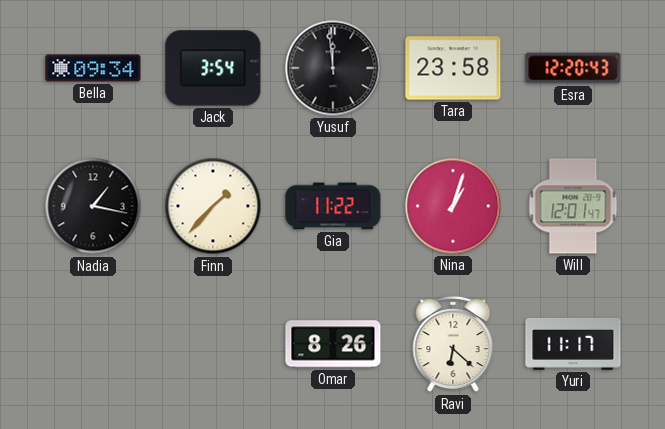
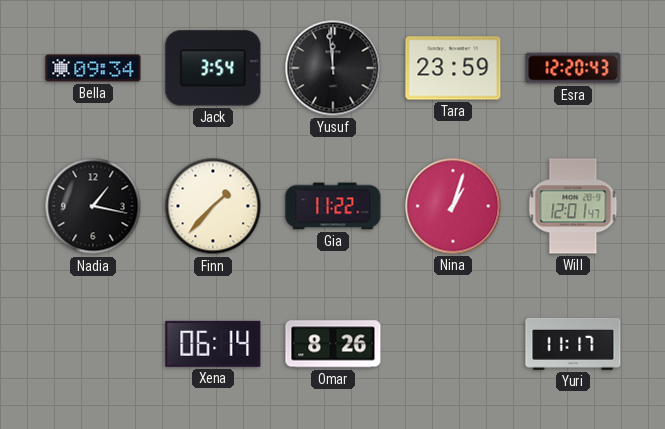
Tara: 23:58 -> 23:59 (453, 68)
Xena: none -> 06:14 (213, 344)
Ravi: 6:22 -> none (453, 344)
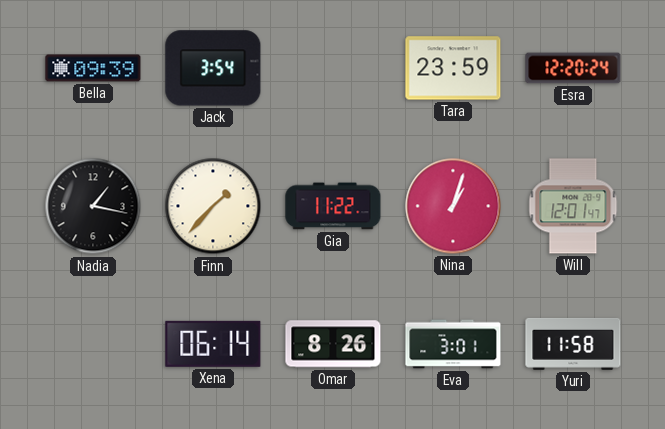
Bella: 09:34 -> 09:39 (93, 68)
Yusuf: 11:59 -> none (333, 68)
Esra: 12:20:43 -> 12:20:24 (573, 68)
Eva: none -> 3:01 (453, 344)
Yuri: 11:17 -> 11:58 (573, 344)
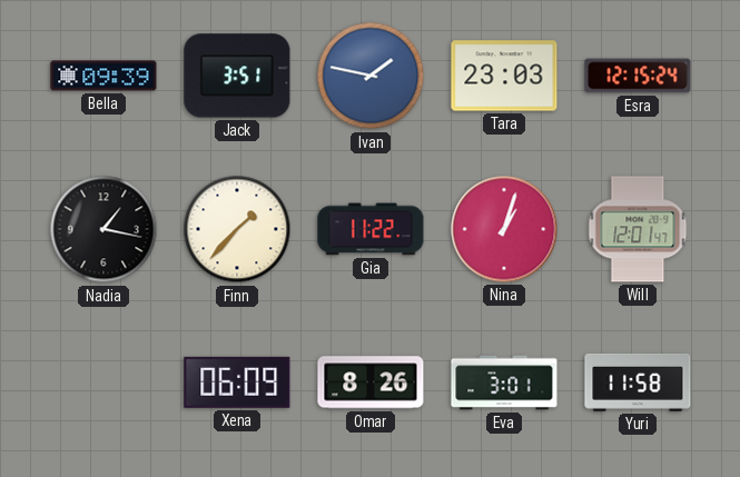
Jack: 3:54 -> 3:51 (237, 76)
Ivan: none -> 1:47 (371, 76)
Tara: 23:59 -> 23:03 (504, 76)
Esra: 12:20 -> 12:15 (638, 76)
Xena: 06:14 -> 06:09 (237, 382)
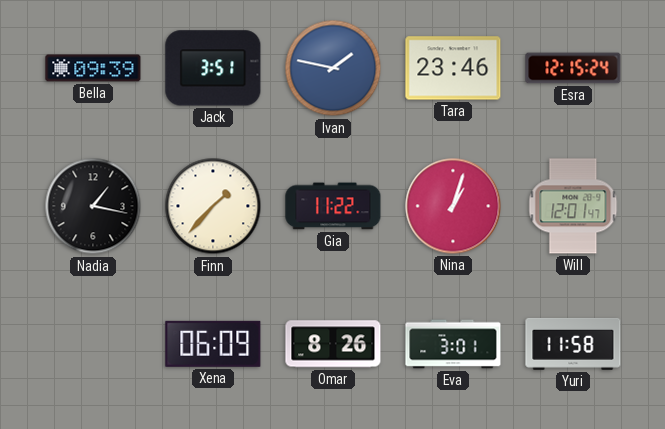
Tara: 23:03 -> 23:46 (453, 68)
